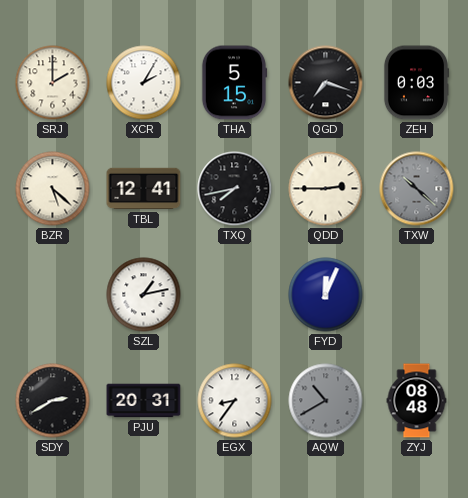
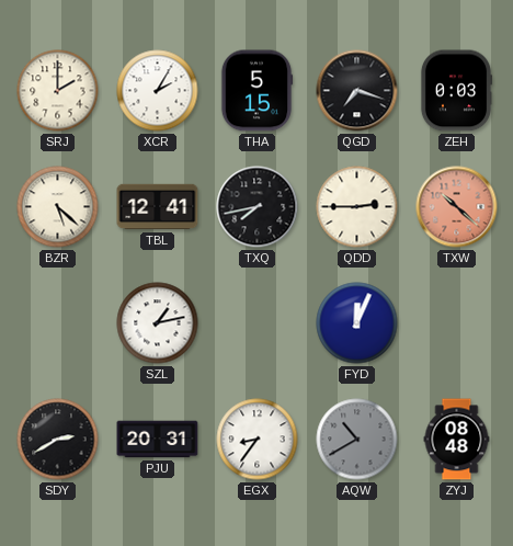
TXW dial: grey -> salmon (457, 207)
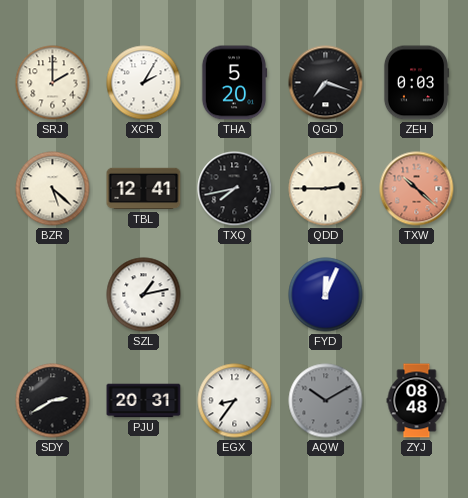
THA: 5:15 -> 5:20 (234, 83)
AQW: 10:40 -> 10:10 (326, 401)
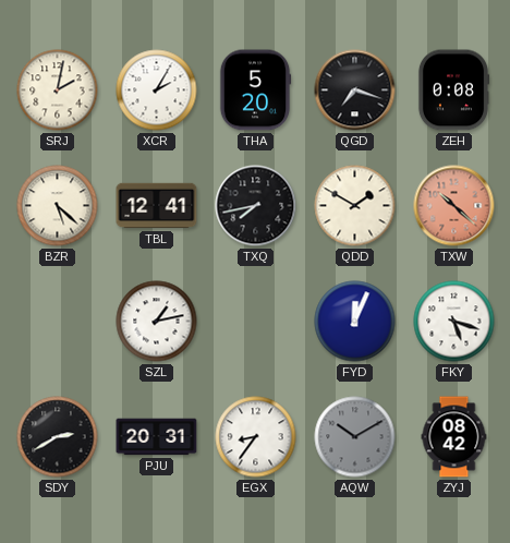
SRJ: 2:00 -> 2:02 (58, 90)
ZEH: 0:03 -> 0:08 (453, 90)
QDD: 2:45 -> 1:50 (355, 206)
FKY: none -> 5:18 (454, 322)
ZYJ: 08:48 -> 08:42 (454, 437)
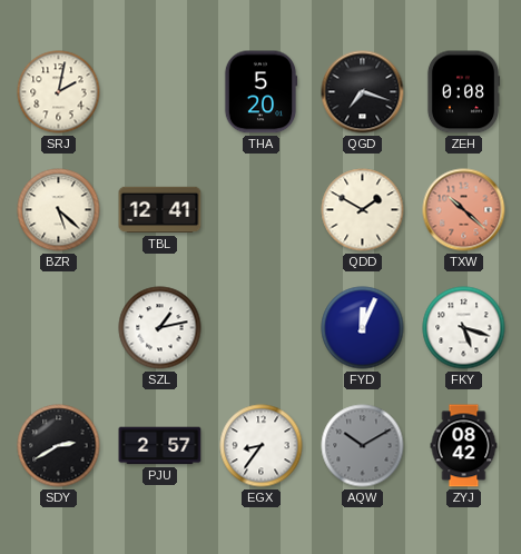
XCR: 2:05 -> none (157, 90)
TXQ: 7:43 -> none (256, 206)
PJU: 20:31 -> 2:57 (160, 446)
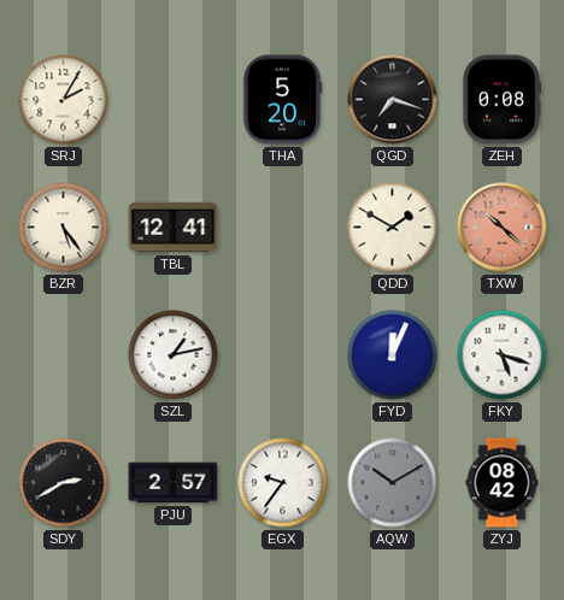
SRJ: 2:02 -> 2:05 (64, 100)
BZR: 5:22 -> 5:24 (64, 228)
EGX: 8:36 -> 9:36 (283, 483)
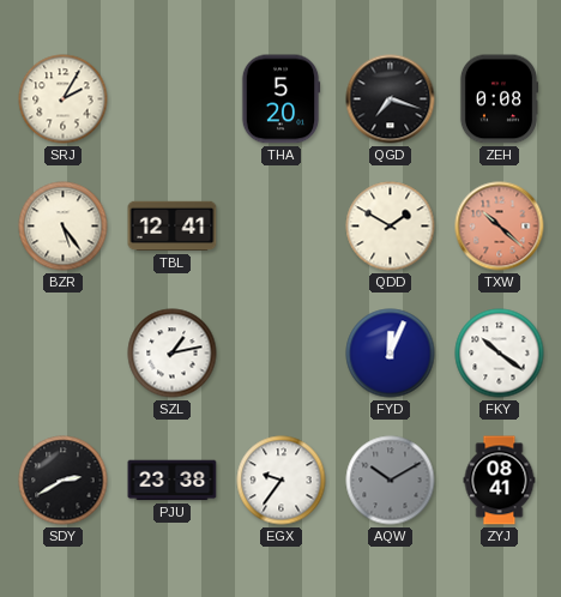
FKY: 5:18 -> 10:21 (500, 354)
PJU: 2:57 -> 23:38 (173, 481)
ZYJ: 08:42 -> 08:41 (500, 481)
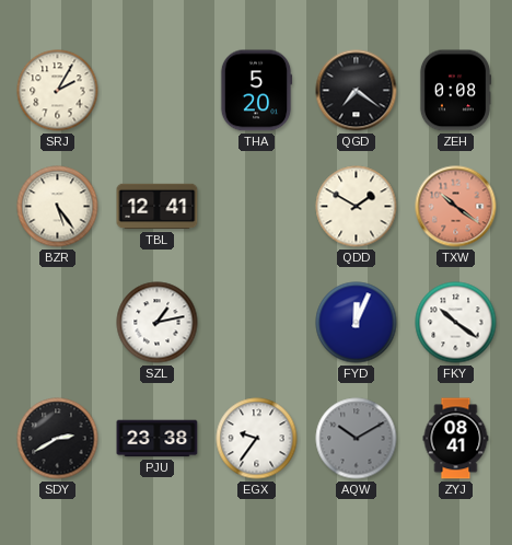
QGD: 7:18 -> 7:21 (357, 91)
TXW: 10:22 -> 10:21 (456, 207)
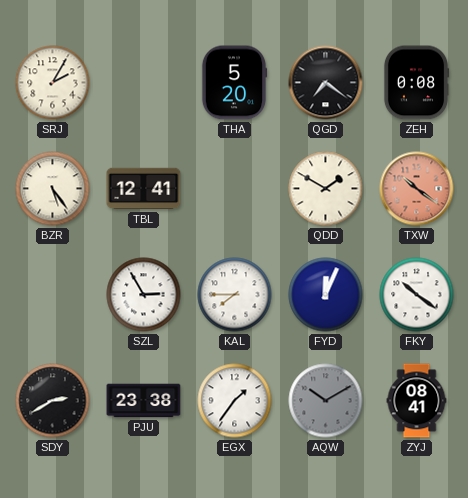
SZL: 1:13 -> 2:55 (144, 295)
KAL: none -> 7:45 (235, 295)
EGX: 9:36 -> 1:36 (235, 401)
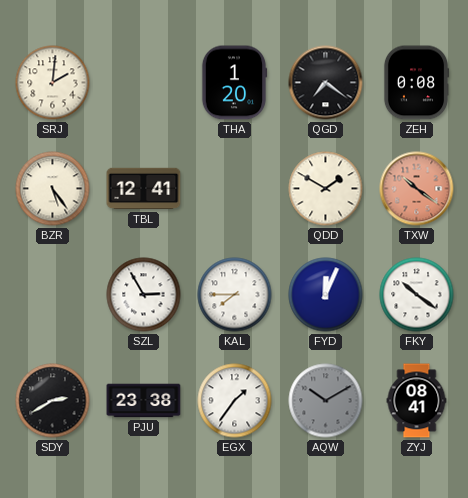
SRJ: 2:05 -> 2:01 (53, 83)
THA: 5:20 -> 1:20 (234, 83)
